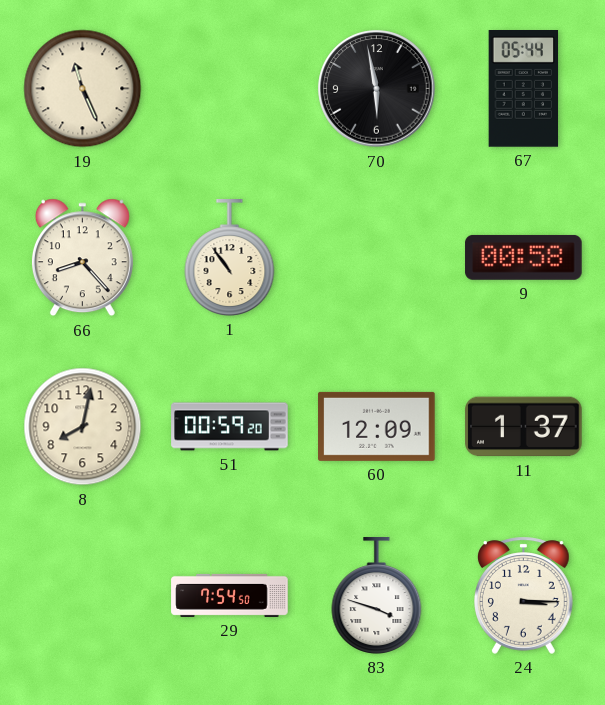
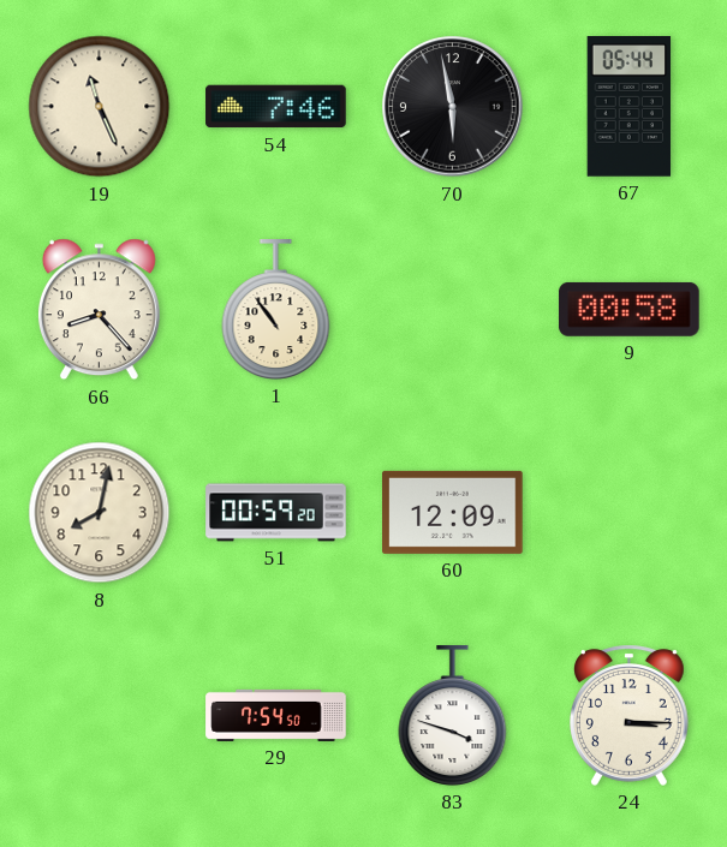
54: none -> 7:46 (276, 107)
11: 1:37 -> none (524, 427)
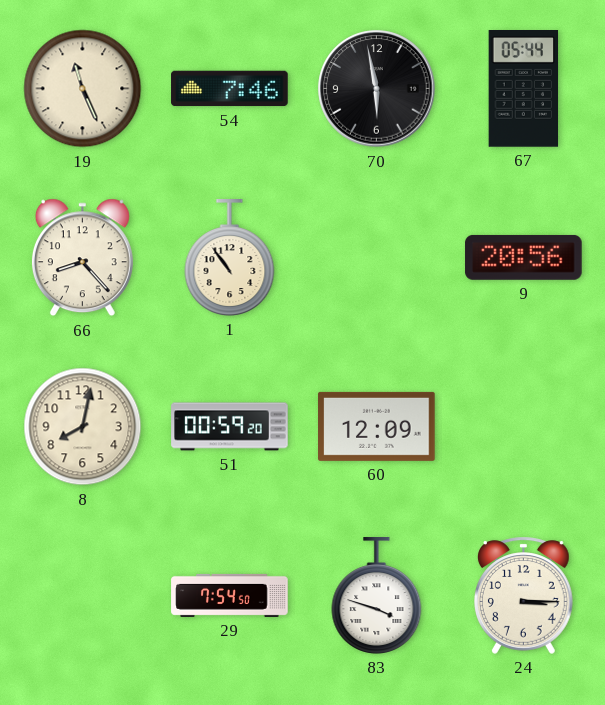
9: 00:58 -> 20:56 (524, 257)
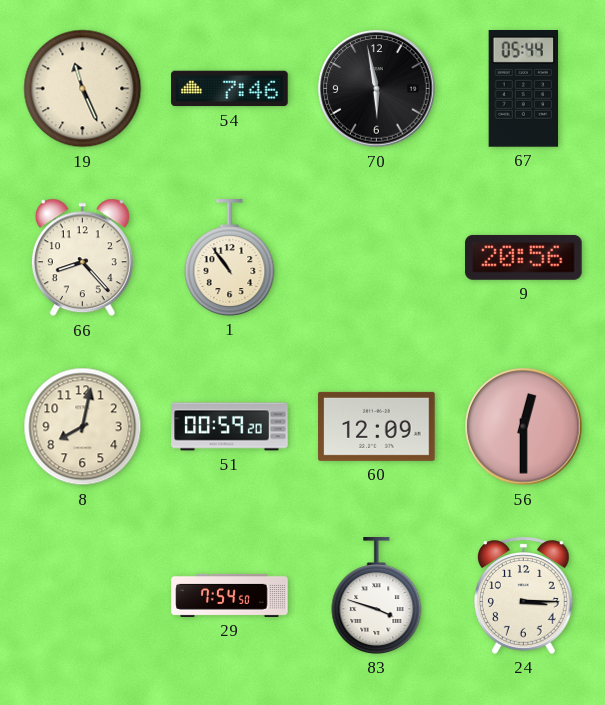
56: none -> 12:30 (524, 427)
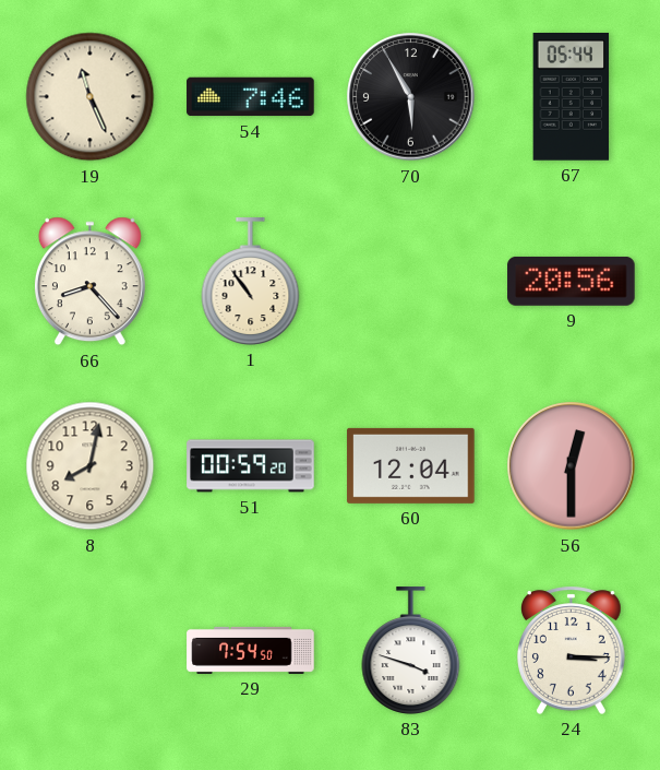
70: 5:58 -> 5:55 (411, 97)
60: 12:09 -> 12:04 (411, 465)
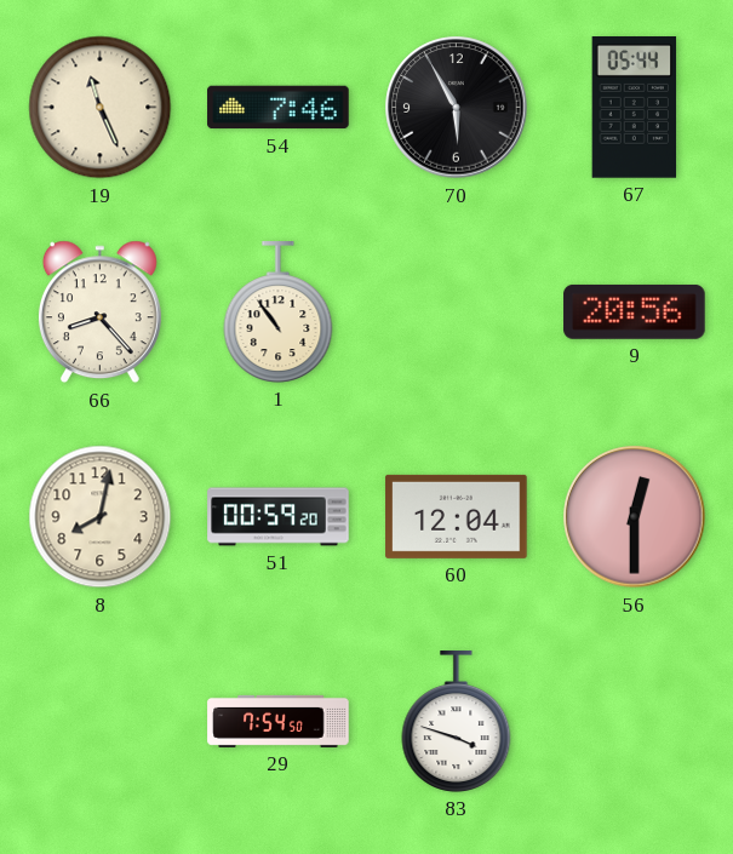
24: 3:15 -> none (572, 650)
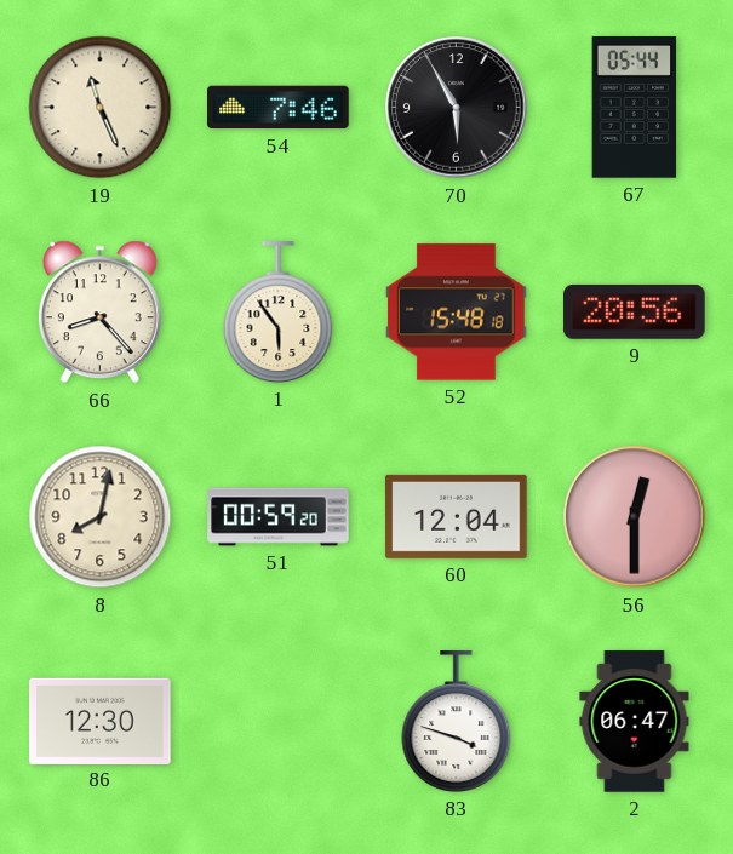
1: 10:54 -> 5:54 (279, 313)
52: none -> 15:48 (457, 313)
86: none -> 12:30 (101, 721)
29: 7:54 -> none (279, 721)
2: none -> 06:47 (635, 722)
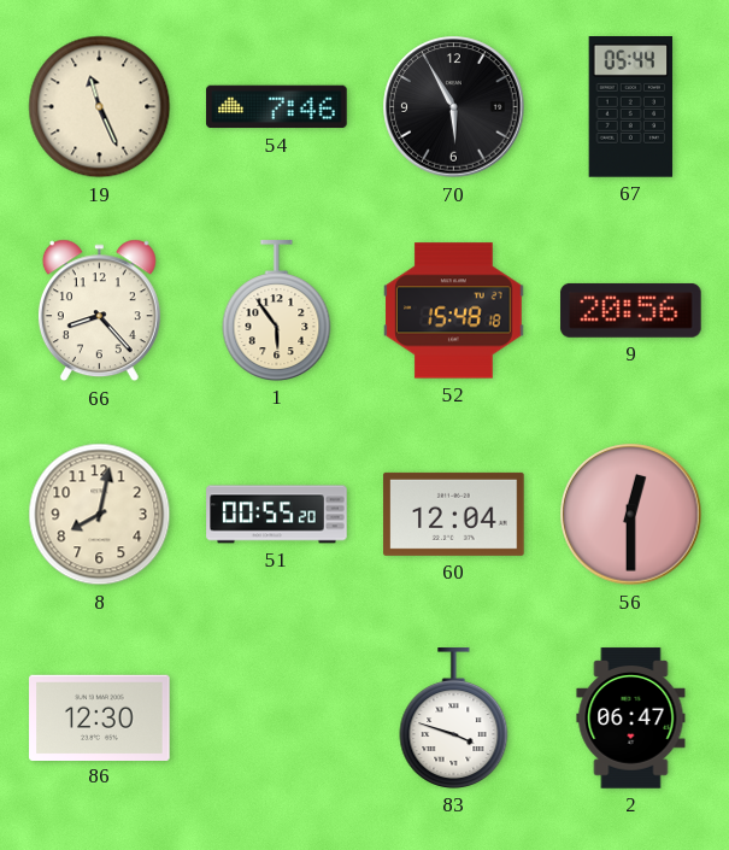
51: 00:59 -> 00:55 (277, 515)
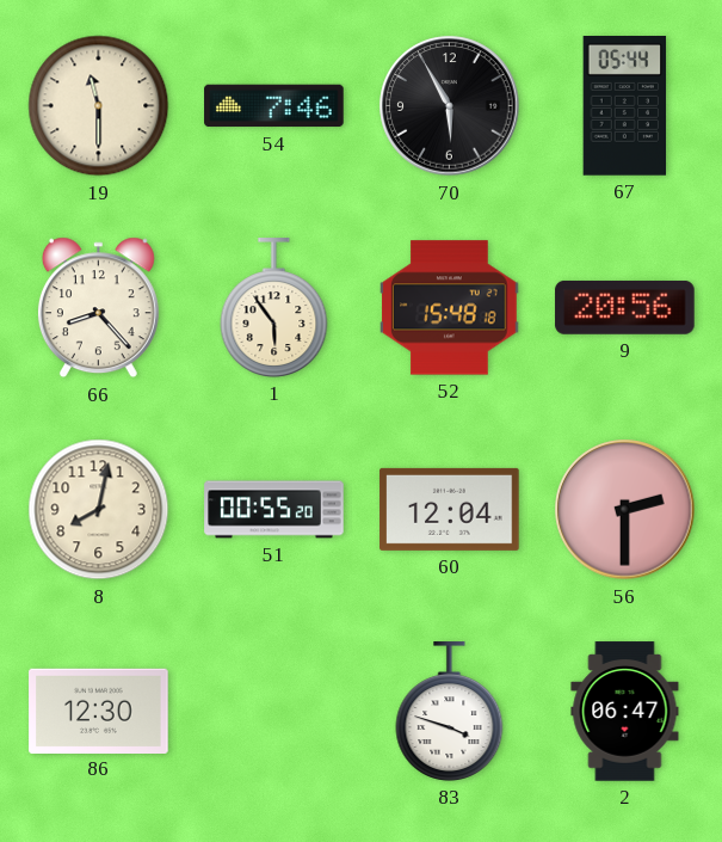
19: 11:26 -> 11:30 (99, 106)
56: 12:30 -> 2:30 (625, 510)
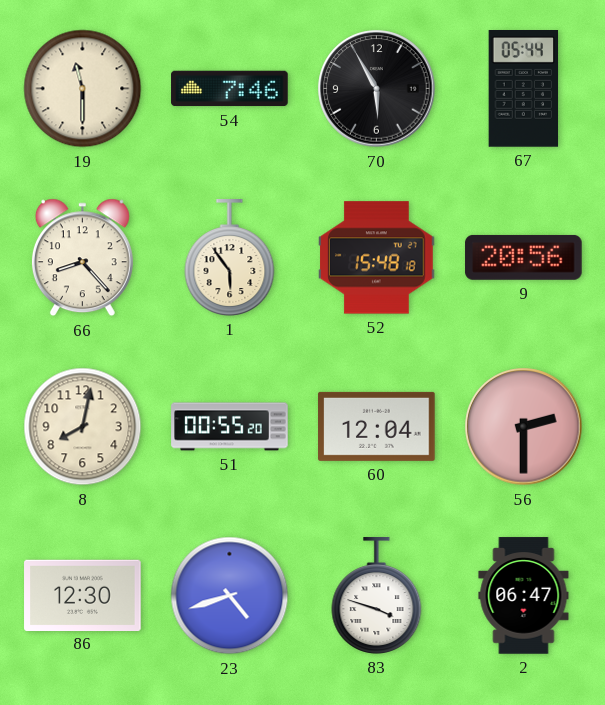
23: none -> 4:42 (230, 596)
